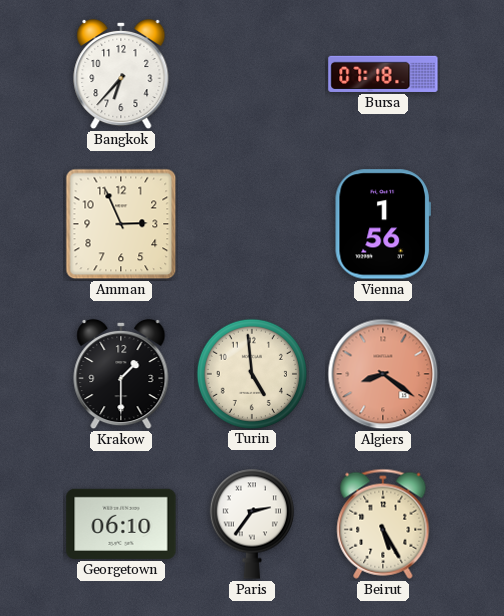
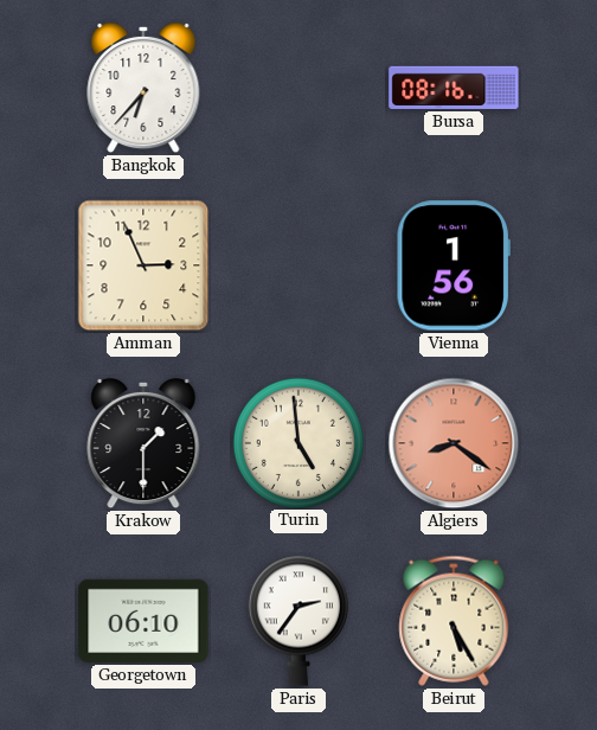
Bursa: 07:18 -> 08:16 (454, 88)
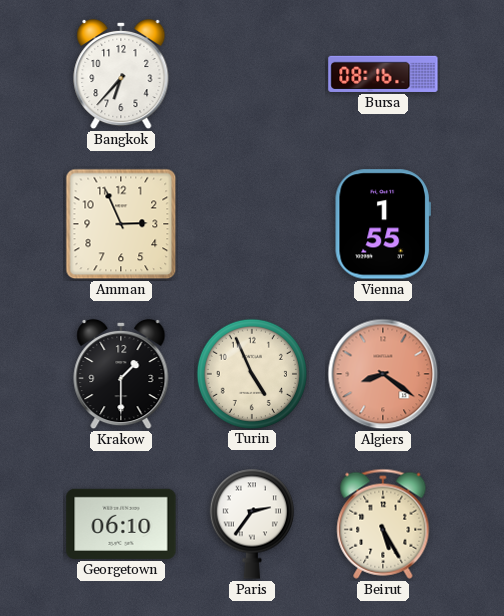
Vienna: 1:56 -> 1:55 (383, 224)
Turin: 4:59 -> 4:56 (251, 373)
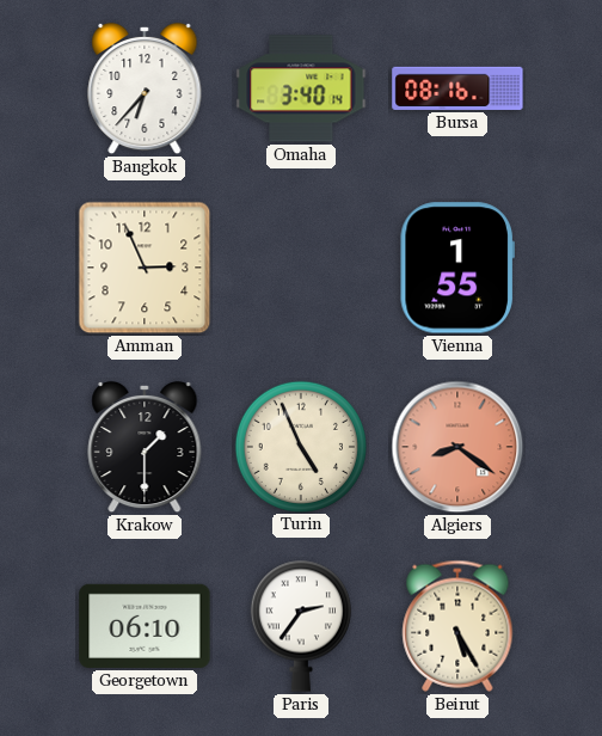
Omaha: none -> 3:40 (301, 88)
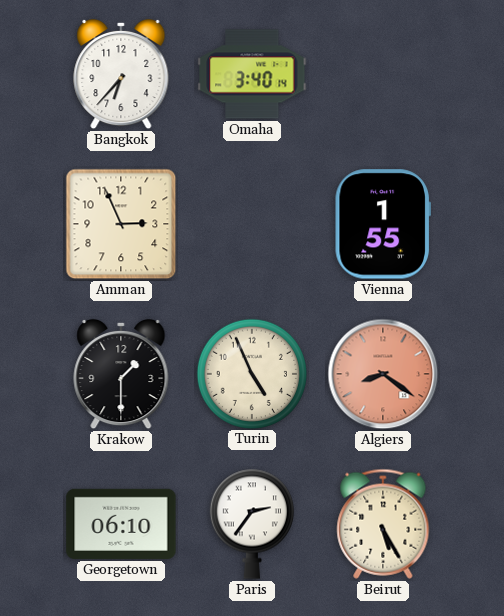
Bursa: 08:16 -> none (457, 88)
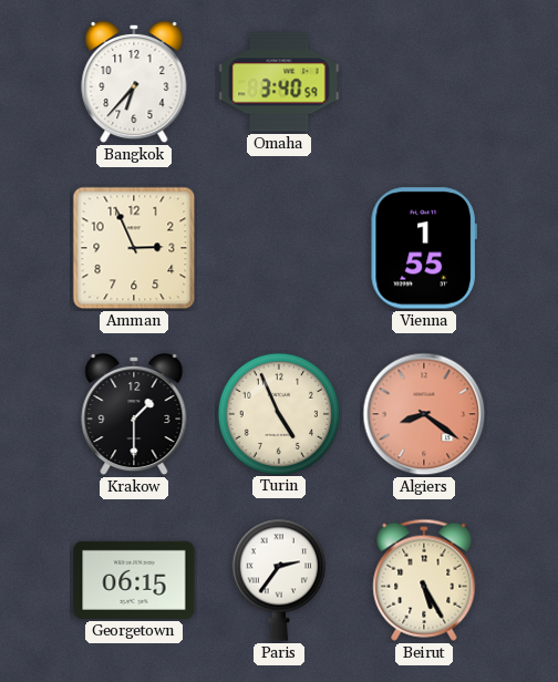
Omaha: 3:40:14 -> 3:40:59 (279, 82)
Georgetown: 06:10 -> 06:15 (134, 580)
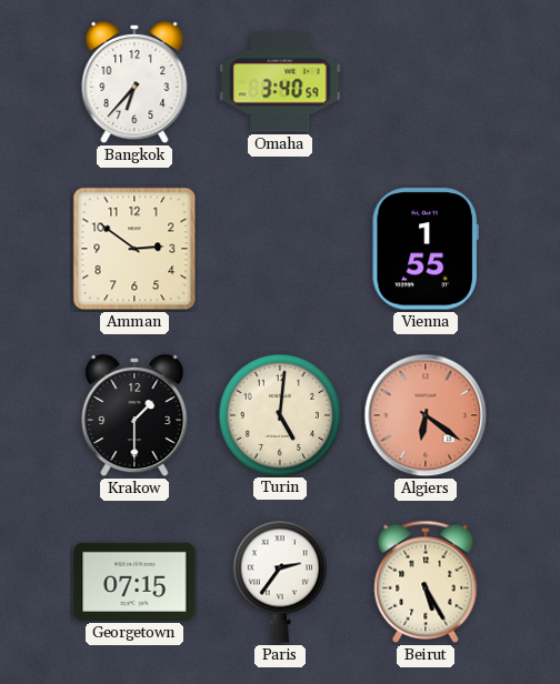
Amman: 2:56 -> 2:51 (134, 249)
Turin: 4:56 -> 5:01 (279, 414)
Algiers: 8:21 -> 6:21 (426, 415)
Georgetown: 06:15 -> 07:15 (134, 582)
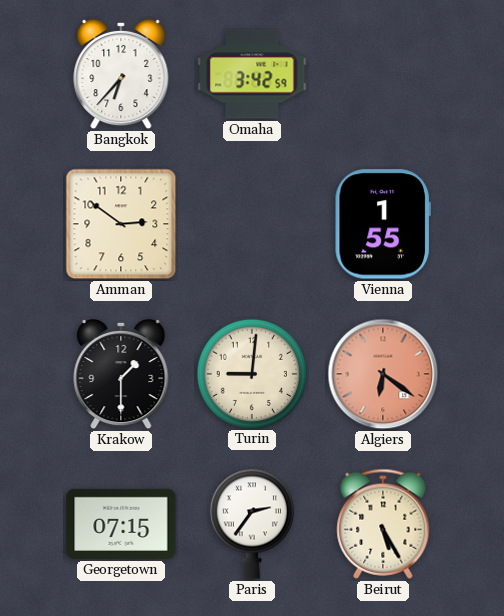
Omaha: 3:40 -> 3:42 (252, 74)
Turin: 5:01 -> 9:01 (251, 373)
